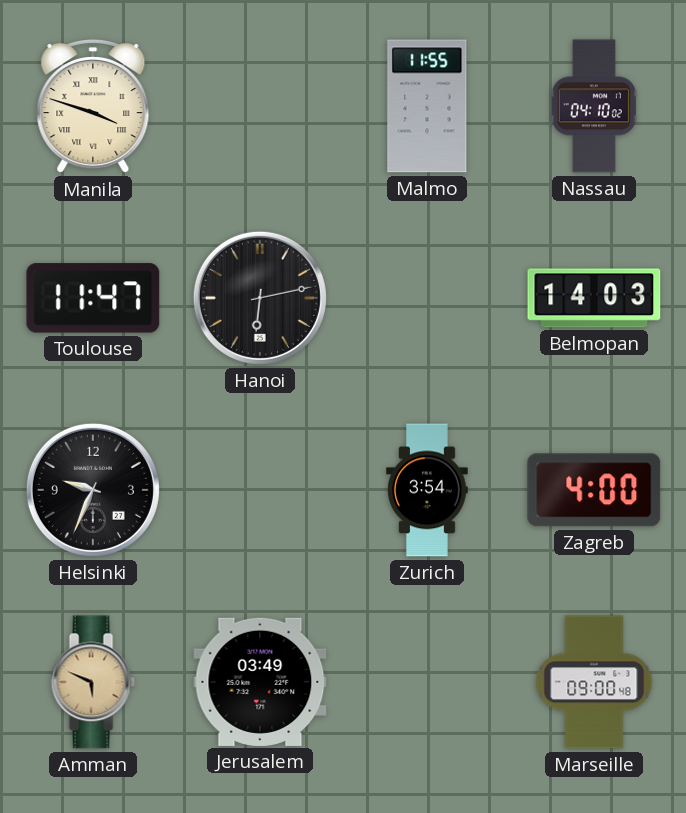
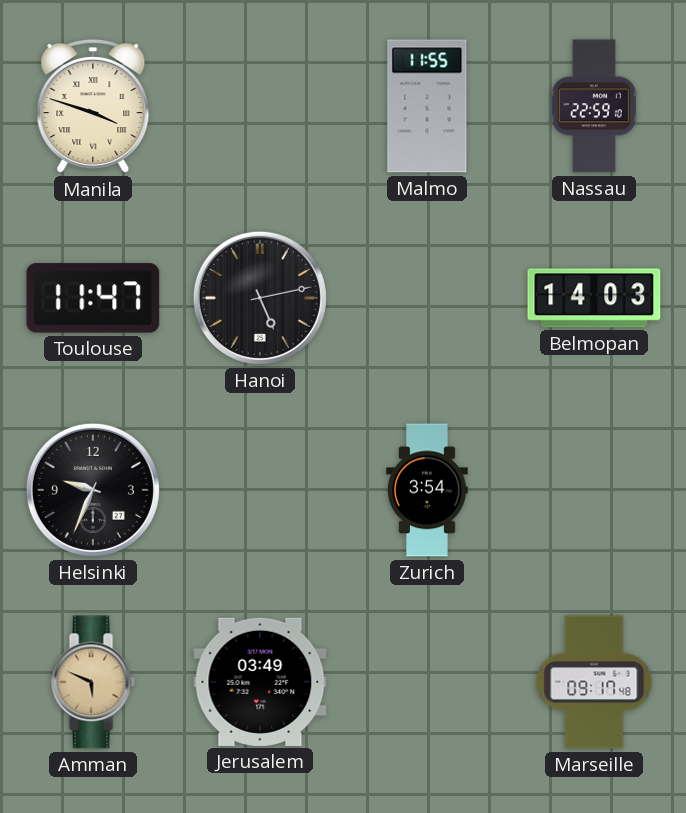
Nassau: 04:10 -> 22:59 (594, 106)
Hanoi: 6:13 -> 5:13 (260, 298)
Zagreb: 4:00 -> none (594, 490)
Marseille: 09:00 -> 09:17 (594, 682)
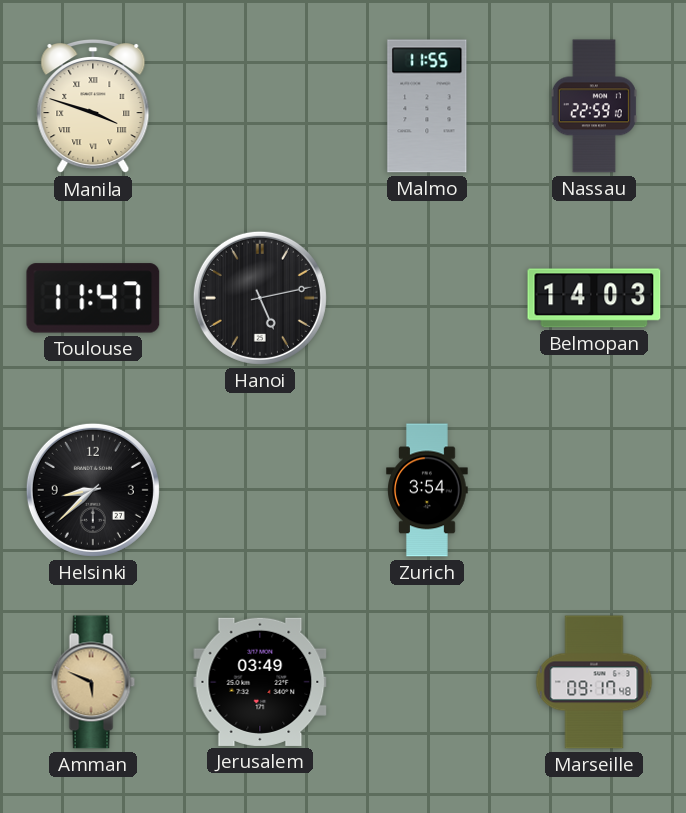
Helsinki: 9:34 -> 8:38 (93, 490)
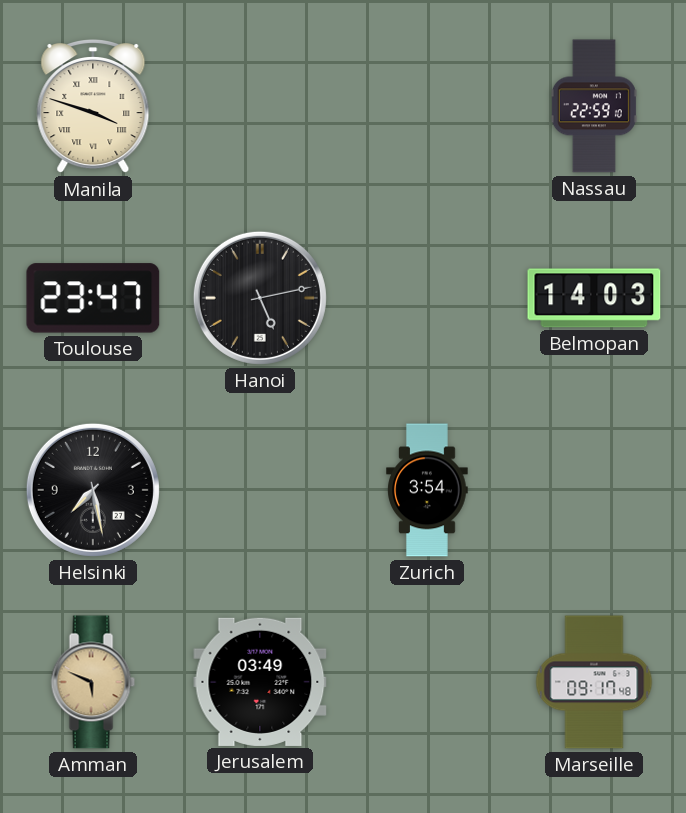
Malmo: 11:55 -> none (427, 106)
Toulouse: 11:47 -> 23:47 (93, 298)
Helsinki: 8:38 -> 7:28 (93, 490)
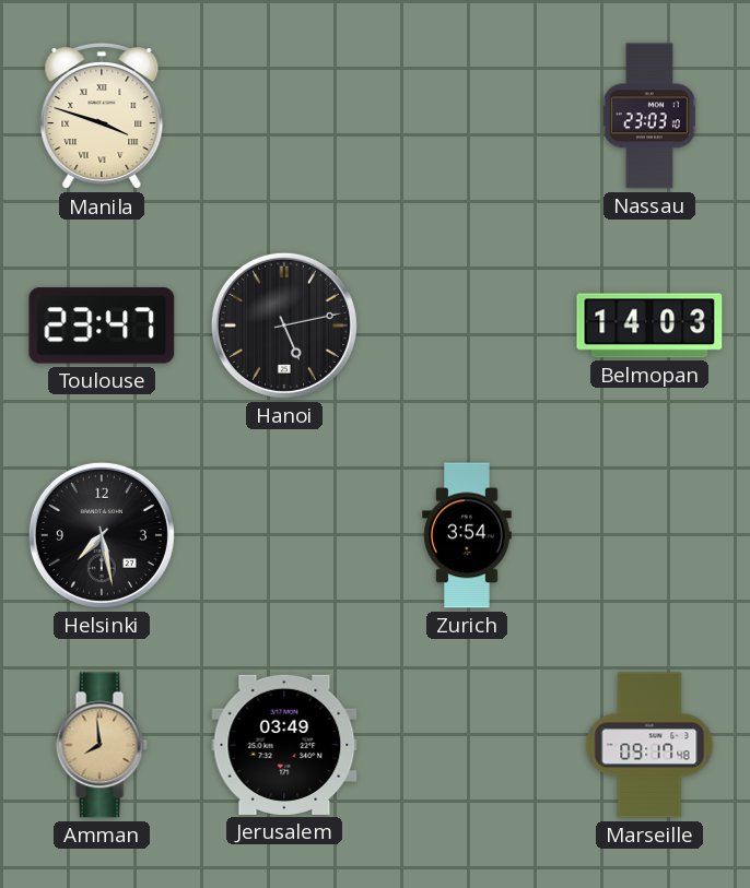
Nassau: 22:59 -> 23:03 (649, 116)
Amman: 5:49 -> 7:59 (102, 745)
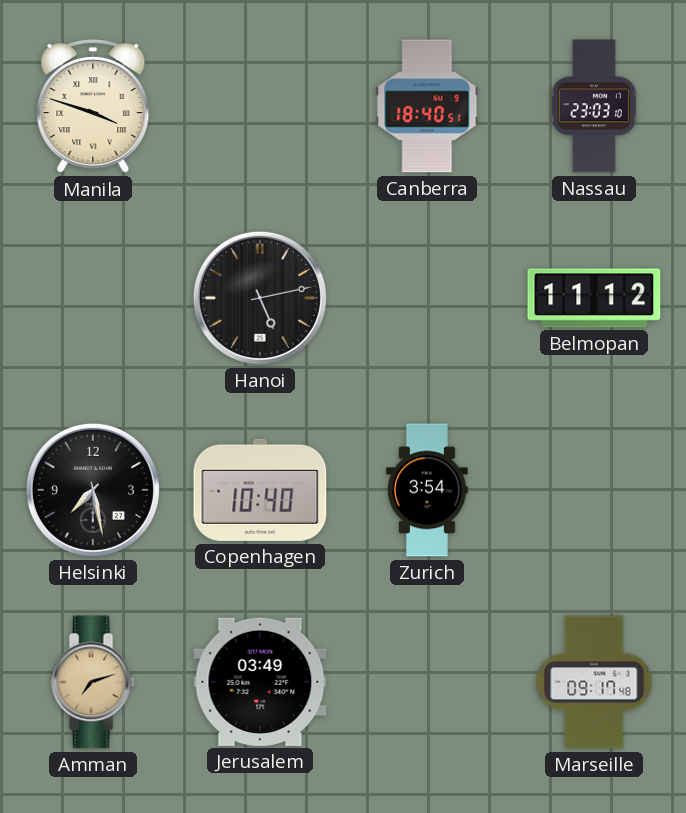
Canberra: none -> 18:40 (427, 106)
Toulouse: 23:47 -> none (102, 325)
Belmopan: 14:03 -> 11:12 (594, 298)
Copenhagen: none -> 10:40 (260, 490)
Amman: 7:59 -> 7:12 (93, 682)
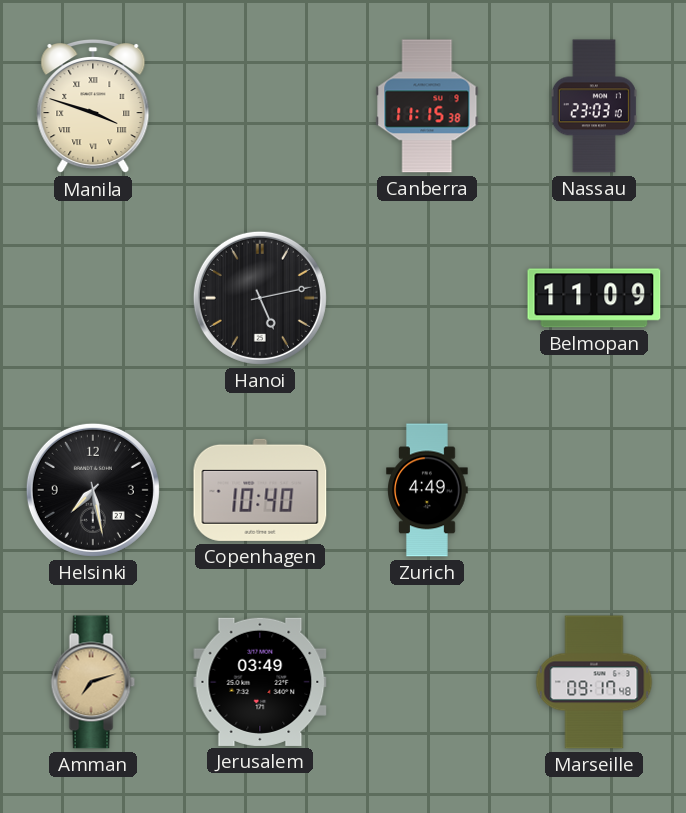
Canberra: 18:40 -> 11:15 (427, 106)
Belmopan: 11:12 -> 11:09 (594, 298)
Zurich: 3:54 -> 4:49 (427, 490)
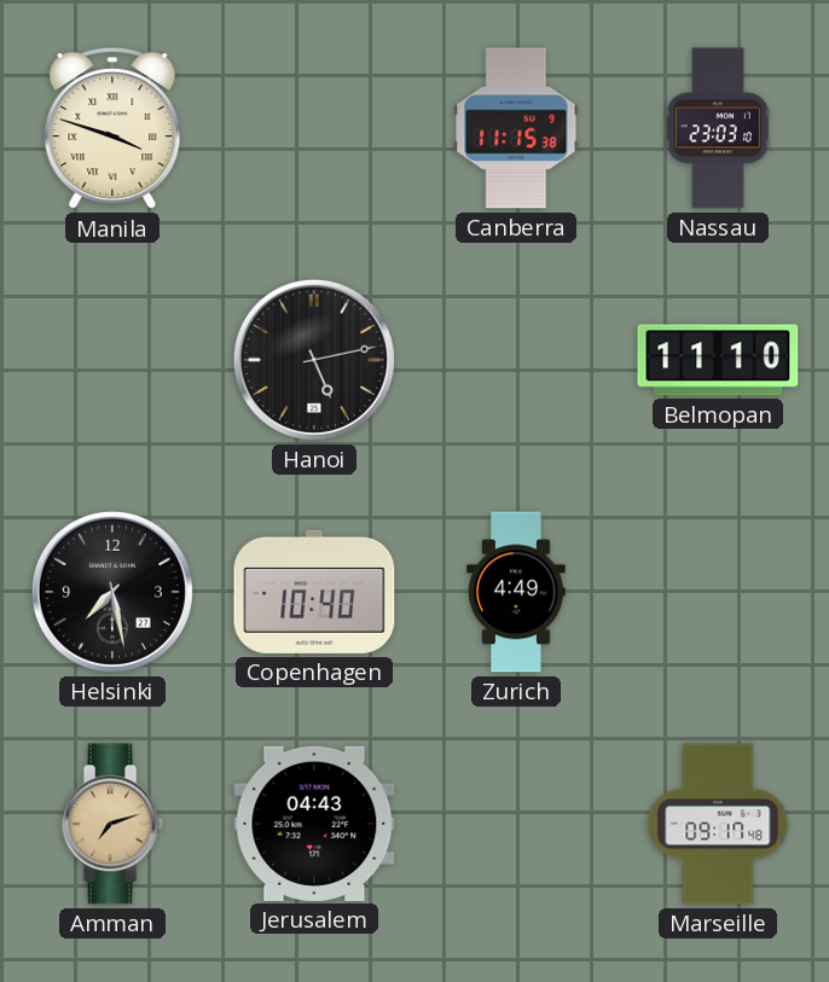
Belmopan: 11:09 -> 11:10 (718, 360)
Jerusalem: 03:49 -> 04:43 (314, 824)
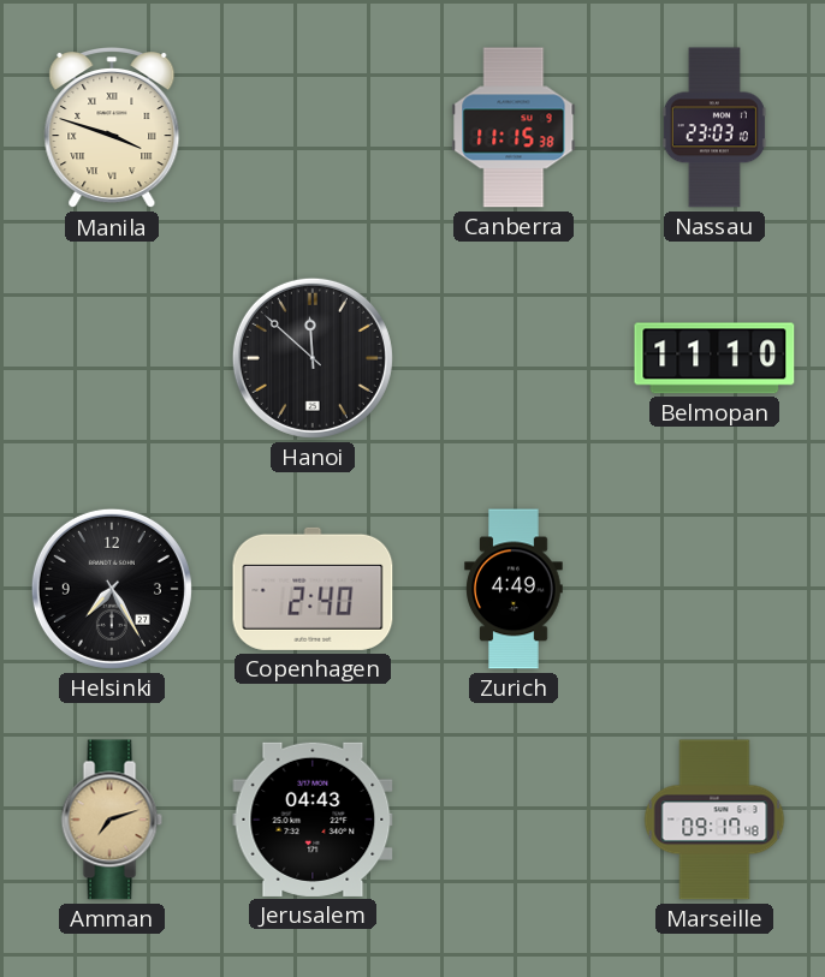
Hanoi: 5:13 -> 11:52 (313, 358)
Helsinki: 7:28 -> 7:25 (112, 589)
Copenhagen: 10:40 -> 2:40 (313, 589)
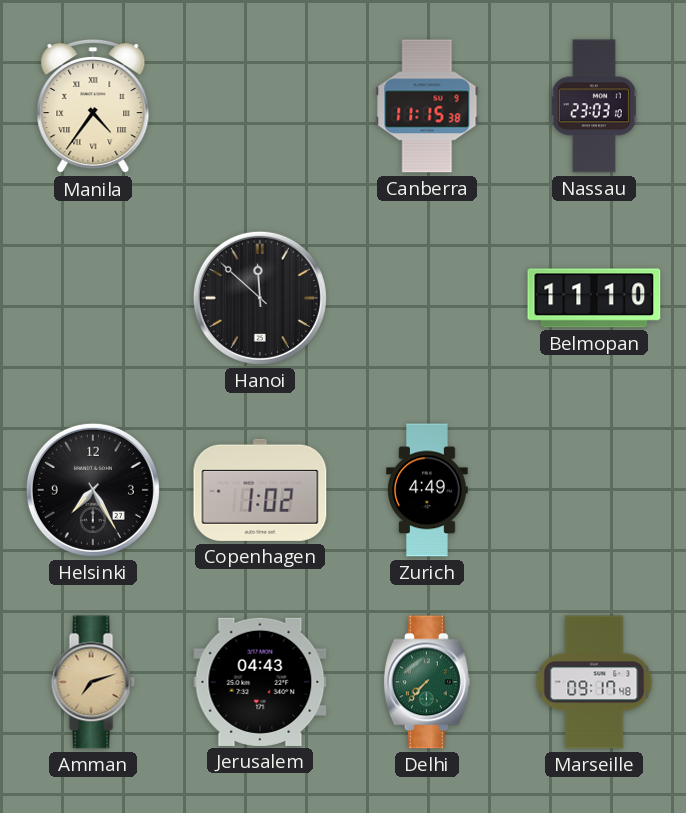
Manila: 3:48 -> 4:36 (93, 107)
Copenhagen: 2:40 -> 1:02 (260, 490)
Delhi: none -> 7:37 (427, 682)
